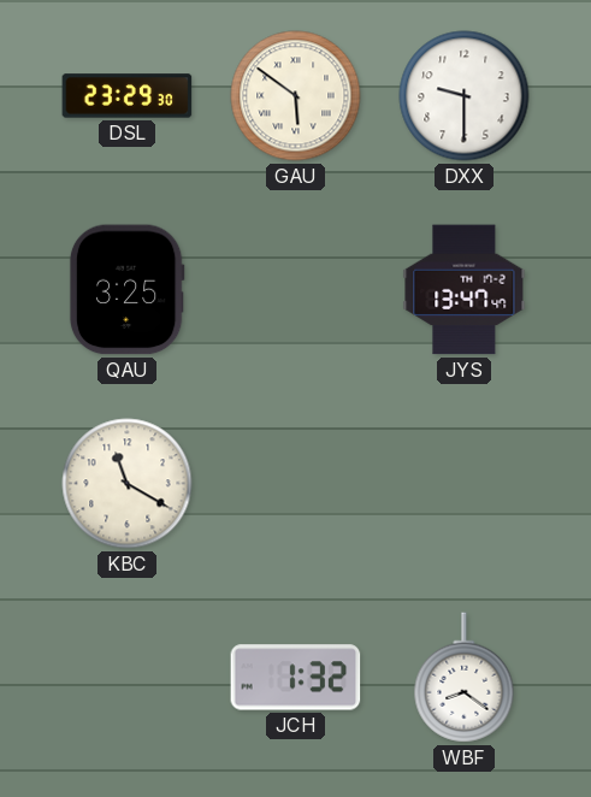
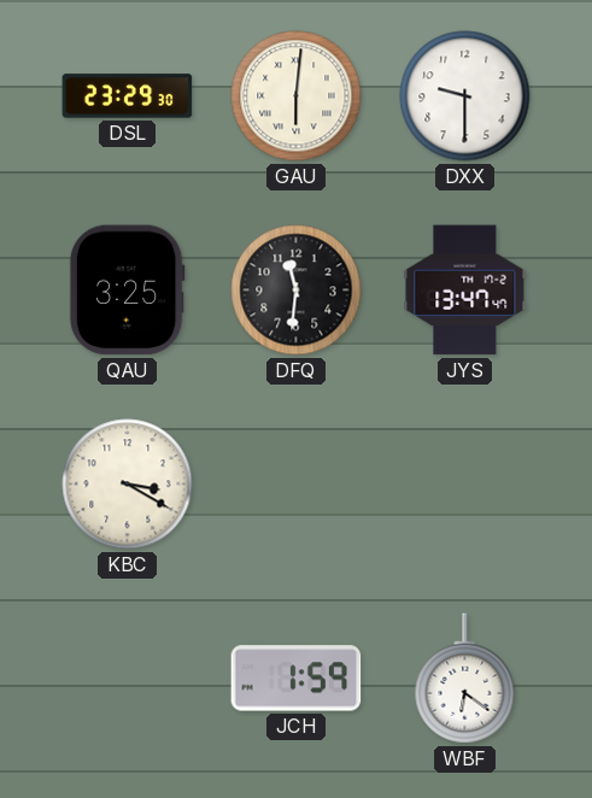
GAU: 5:51 -> 6:01 (297, 96)
DFQ: none -> 11:31 (297, 291)
KBC: 11:20 -> 3:20 (128, 485)
JCH: 1:32 -> 1:59 (297, 679)
WBF: 8:21 -> 6:21 (465, 679)
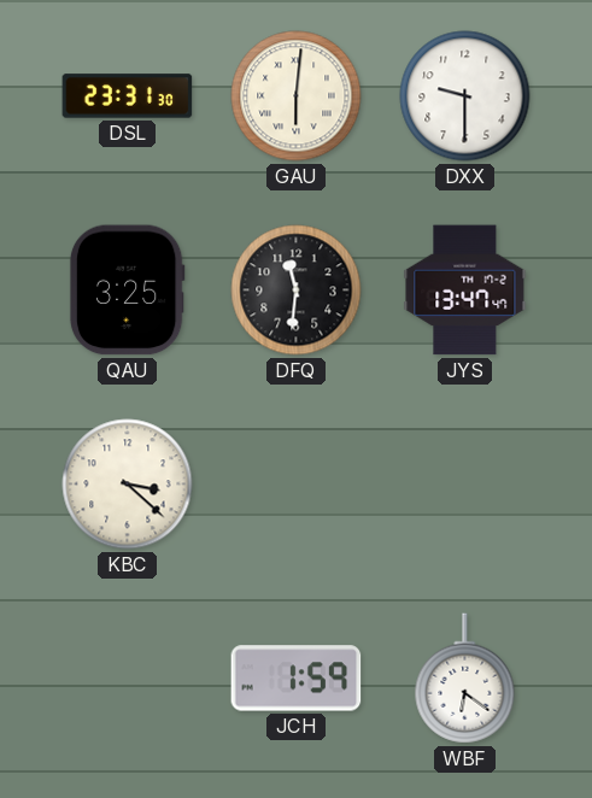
DSL: 23:29 -> 23:31 (128, 96)
KBC: 3:20 -> 3:22 (128, 485)
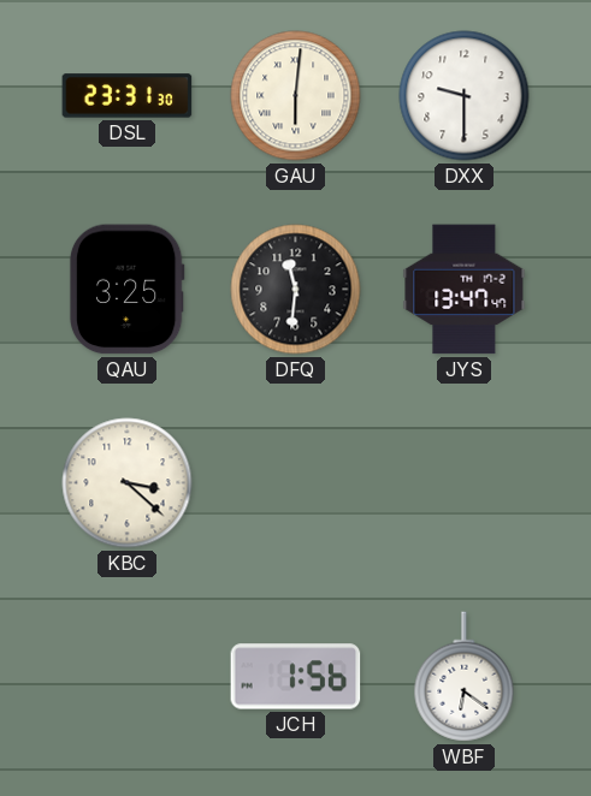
JCH: 1:59 -> 1:56 (296, 677)
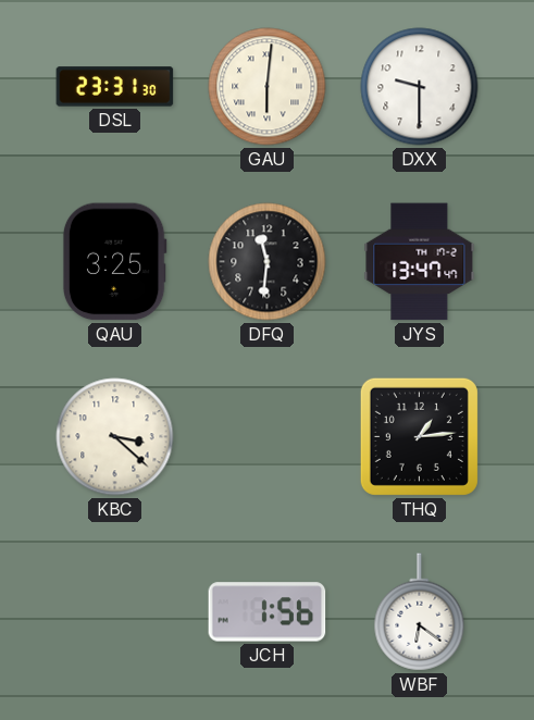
THQ: none -> 1:14 (419, 436)
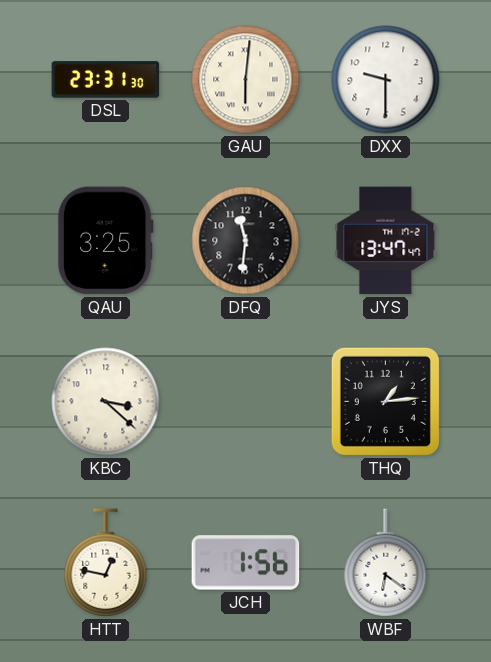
HTT: none -> 12:47 (106, 563)
